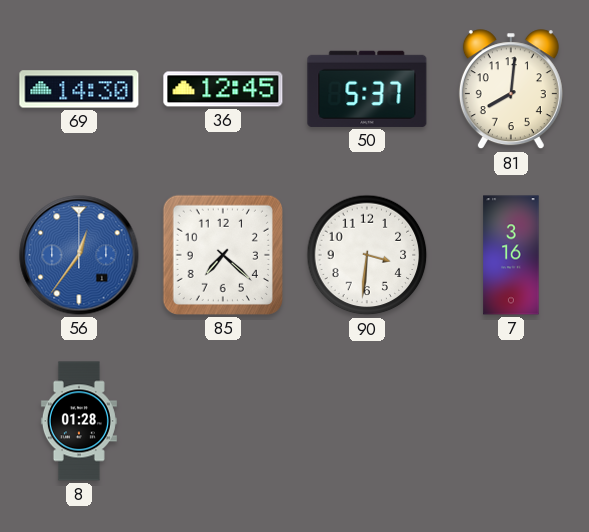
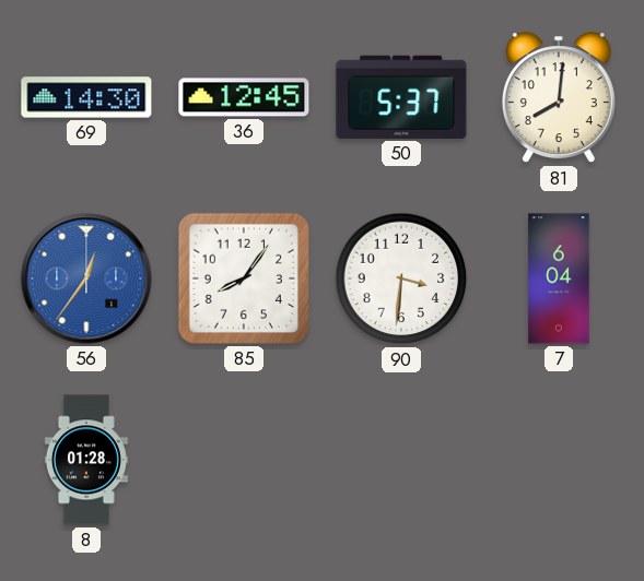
85: 7:22 -> 8:06 (244, 278)
7: 3:16 -> 6:04 (559, 278)
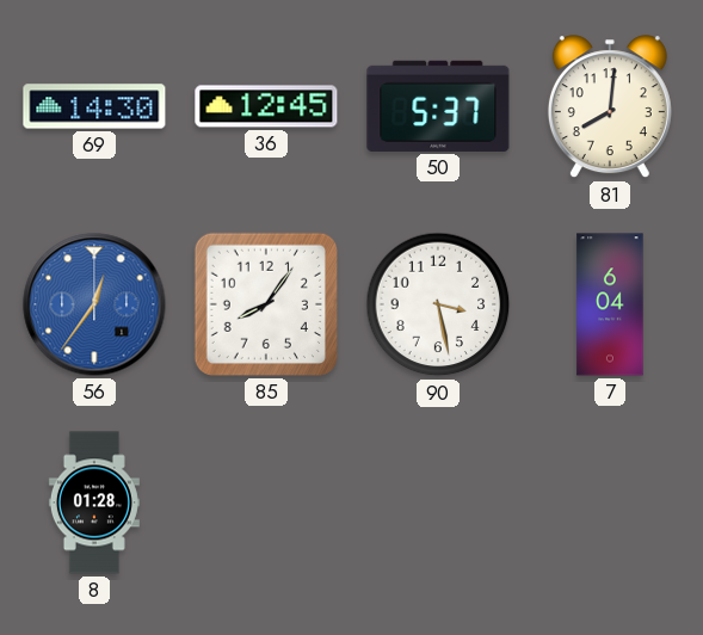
90: 3:31 -> 3:28 (438, 304)
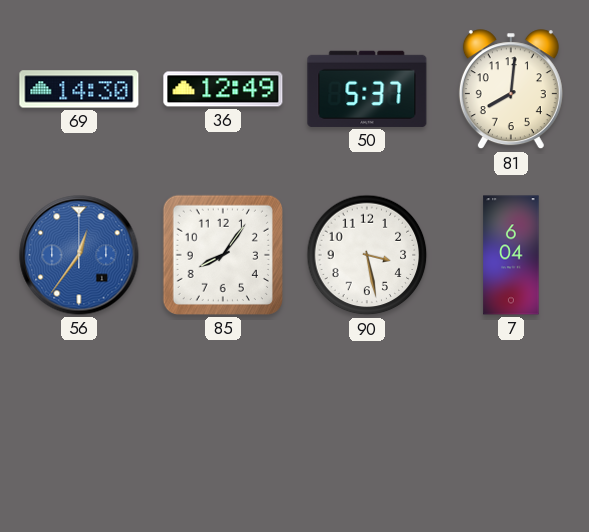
36: 12:45 -> 12:49 (223, 89)
8: 01:28 -> none (94, 503)
